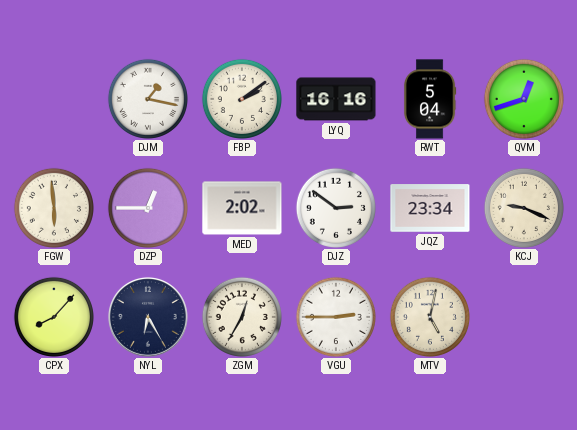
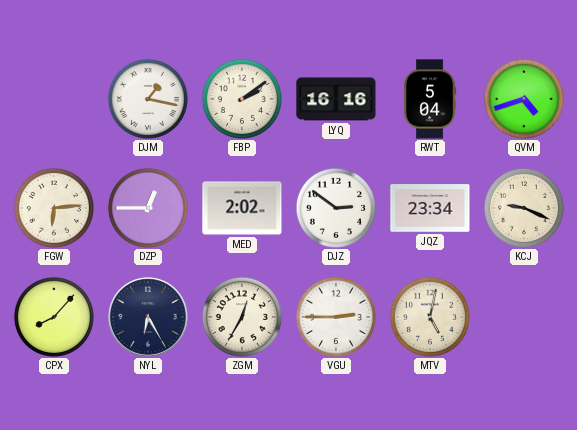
QVM: 12:42 -> 4:42 (524, 99)
FGW: 5:59 -> 6:14 (54, 208)
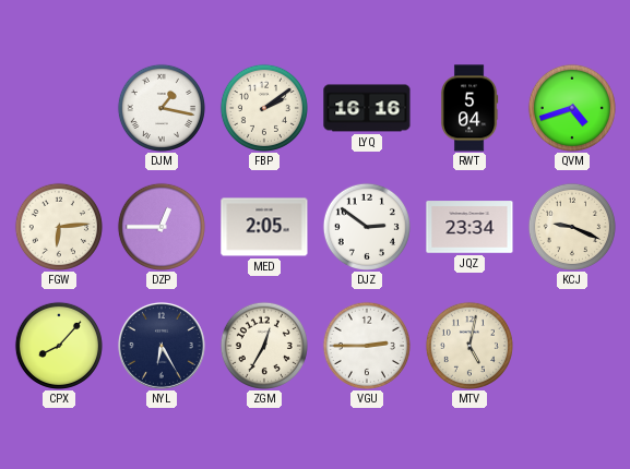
MED: 2:02 -> 2:05 (264, 227)
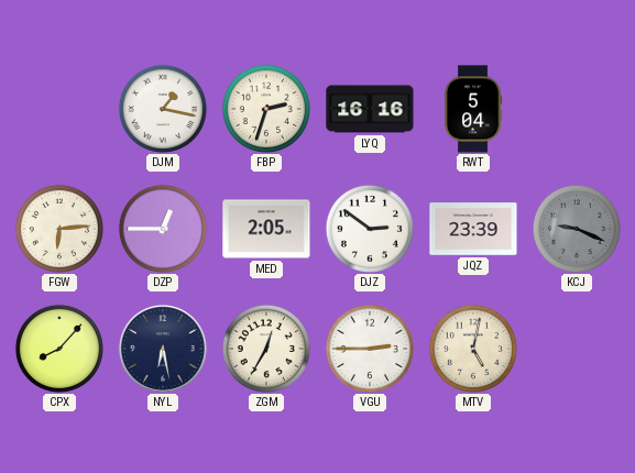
FBP: 2:09 -> 2:33 (266, 109)
QVM: 4:42 -> none (572, 108)
JQZ: 23:34 -> 23:39 (473, 229)
KCJ dial: cream -> grey (577, 229)
NYL: 6:25 -> 6:28 (163, 349)
